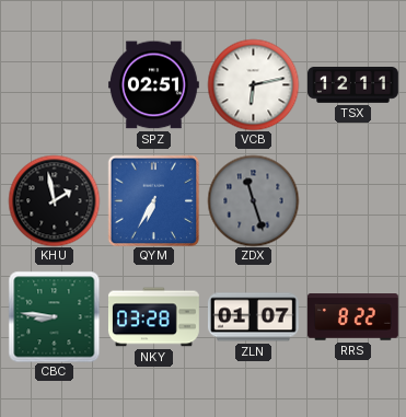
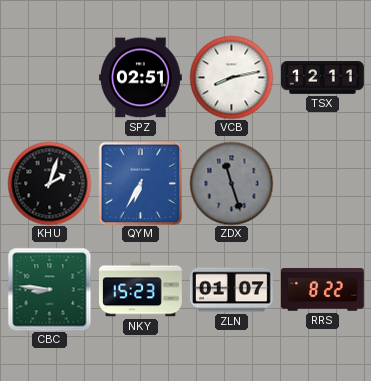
VCB: 6:13 -> 8:13 (231, 77)
KHU: 1:58 -> 2:03 (49, 183)
NKY: 03:28 -> 15:23 (140, 290)
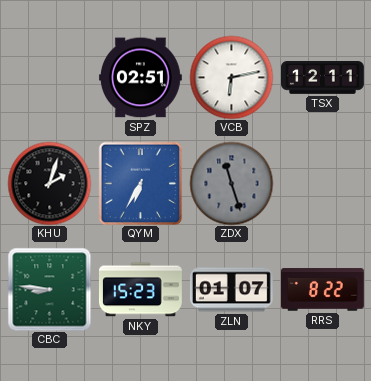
VCB: 8:13 -> 6:13 (231, 77)
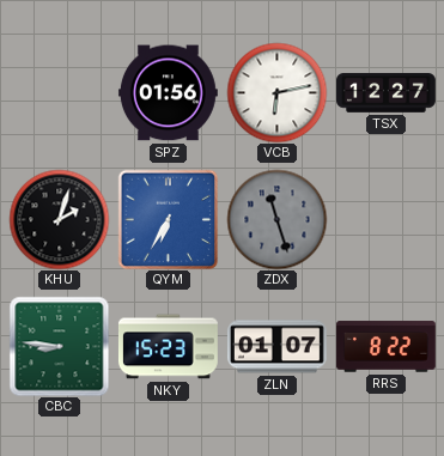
SPZ: 02:51 -> 01:56 (168, 93)
TSX: 12:11 -> 12:27 (387, 93)
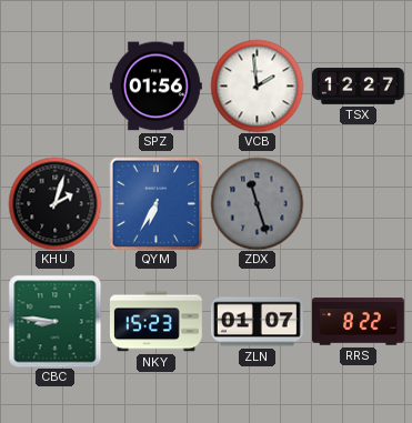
VCB: 6:13 -> 1:59 (257, 85)
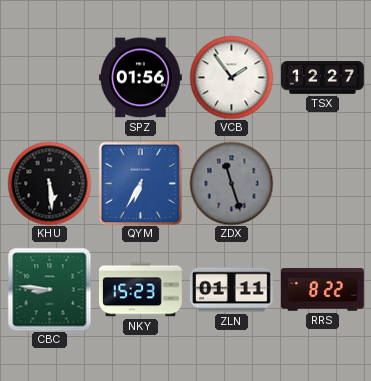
VCB: 1:59 -> 1:54 (231, 77)
KHU: 2:03 -> 5:29 (49, 183)
ZLN: 01:07 -> 01:11 (231, 290)
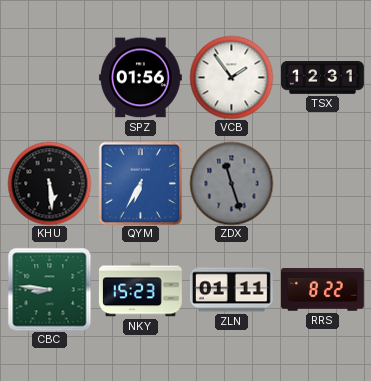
TSX: 12:27 -> 12:31 (323, 78)
